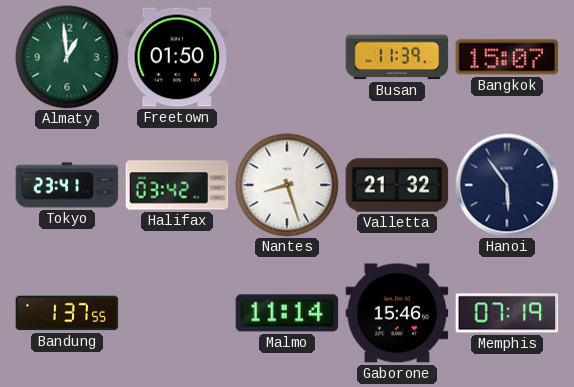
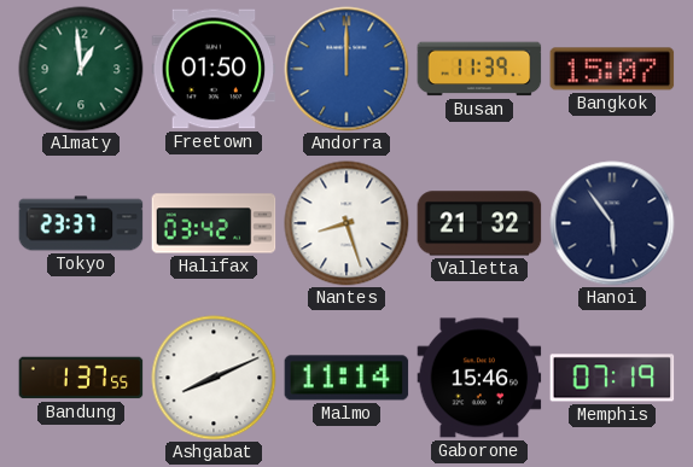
Andorra: none -> 12:00 (346, 69)
Tokyo: 23:41 -> 23:37 (81, 223)
Ashgabat: none -> 8:11 (214, 378)
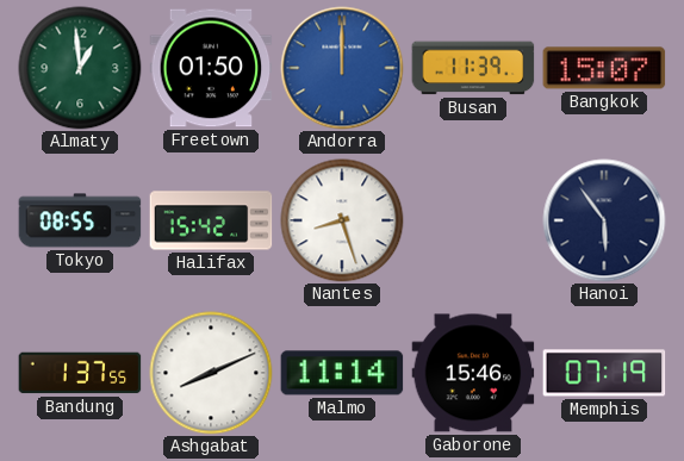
Tokyo: 23:37 -> 08:55 (80, 220)
Halifax: 03:42 -> 15:42 (211, 220)
Valletta: 21:32 -> none (479, 223)
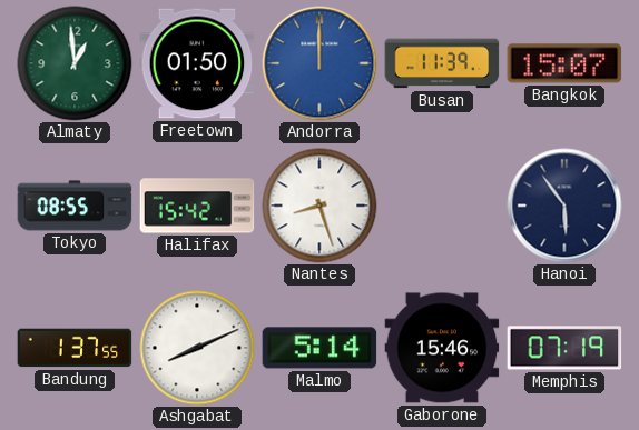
Malmo: 11:14 -> 5:14 (319, 348)
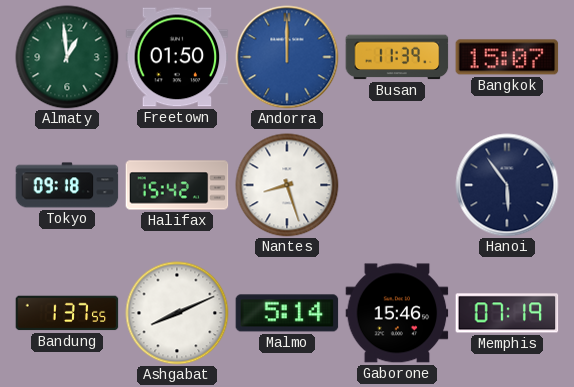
Tokyo: 08:55 -> 09:18 (67, 185)
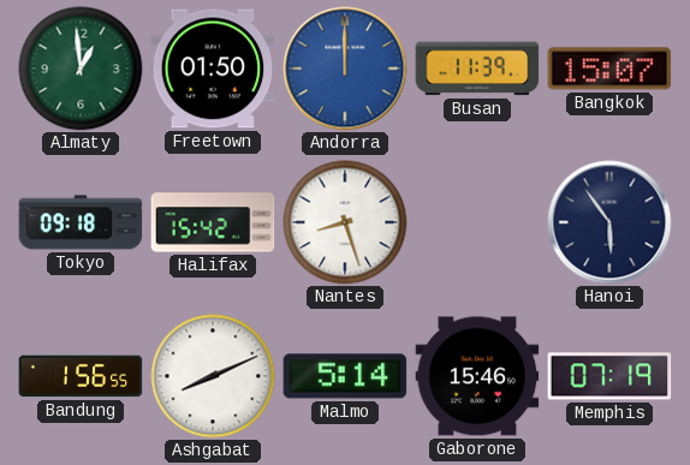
Bandung: 1:37 -> 1:56 (81, 376)
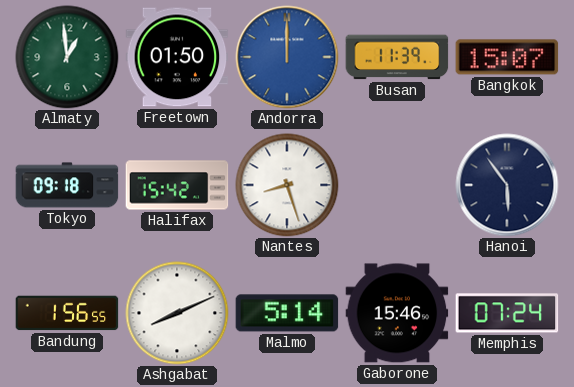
Memphis: 07:19 -> 07:24 (507, 313)
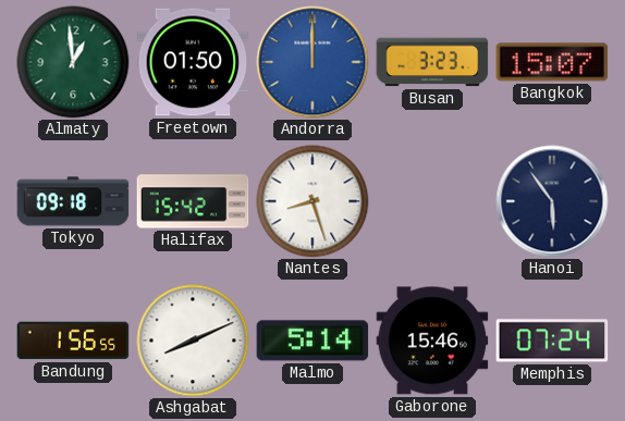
Busan: 11:39 -> 3:23 (432, 62)
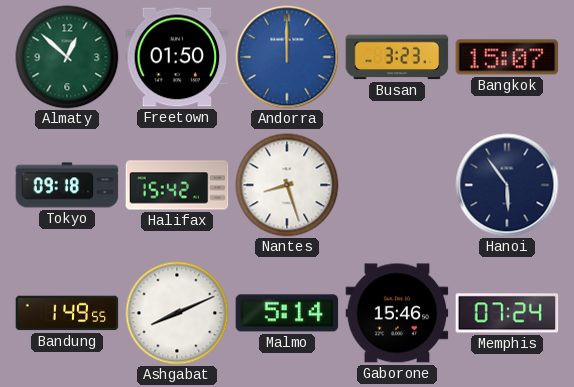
Almaty: 12:59 -> 12:52 (67, 57)
Bandung: 1:56 -> 1:49 (67, 313)
